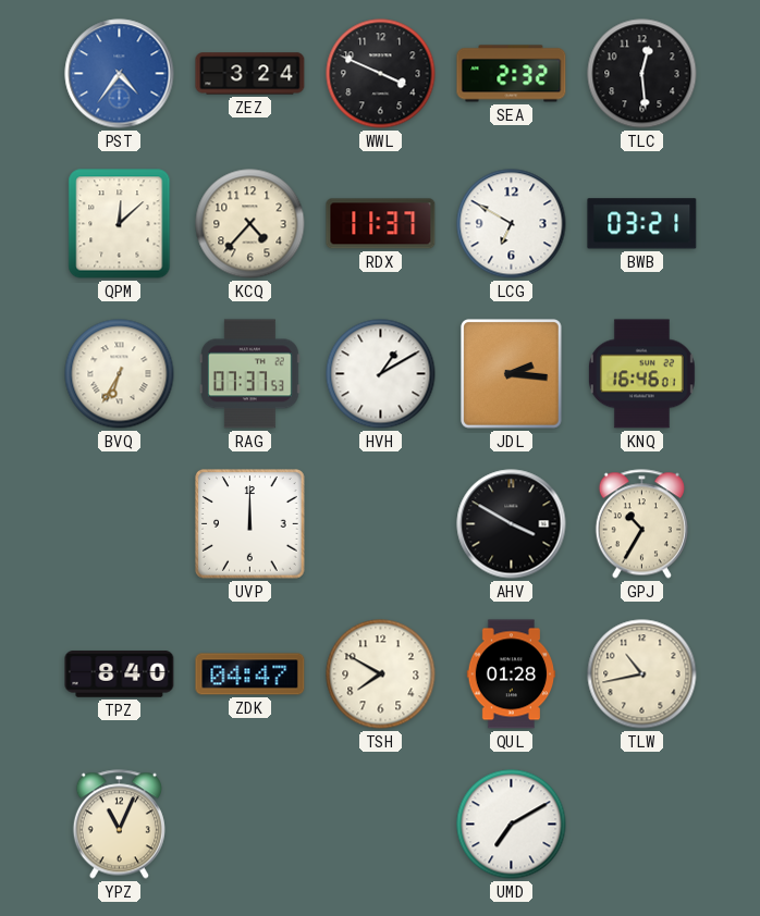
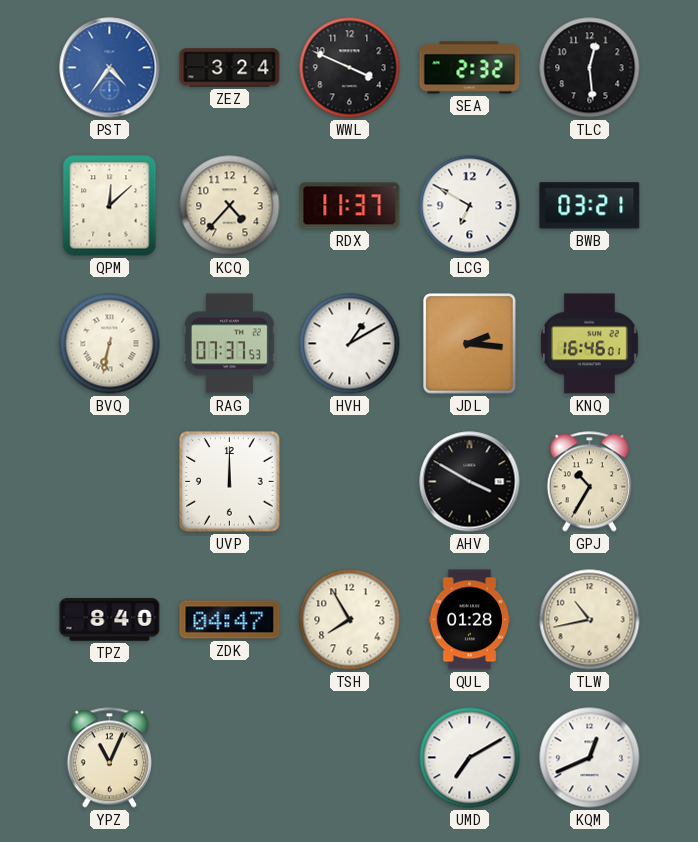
BVQ: 6:35 -> 6:32 (110, 344)
TSH: 7:50 -> 7:55 (350, 620)
KQM: none -> 12:41 (590, 758)
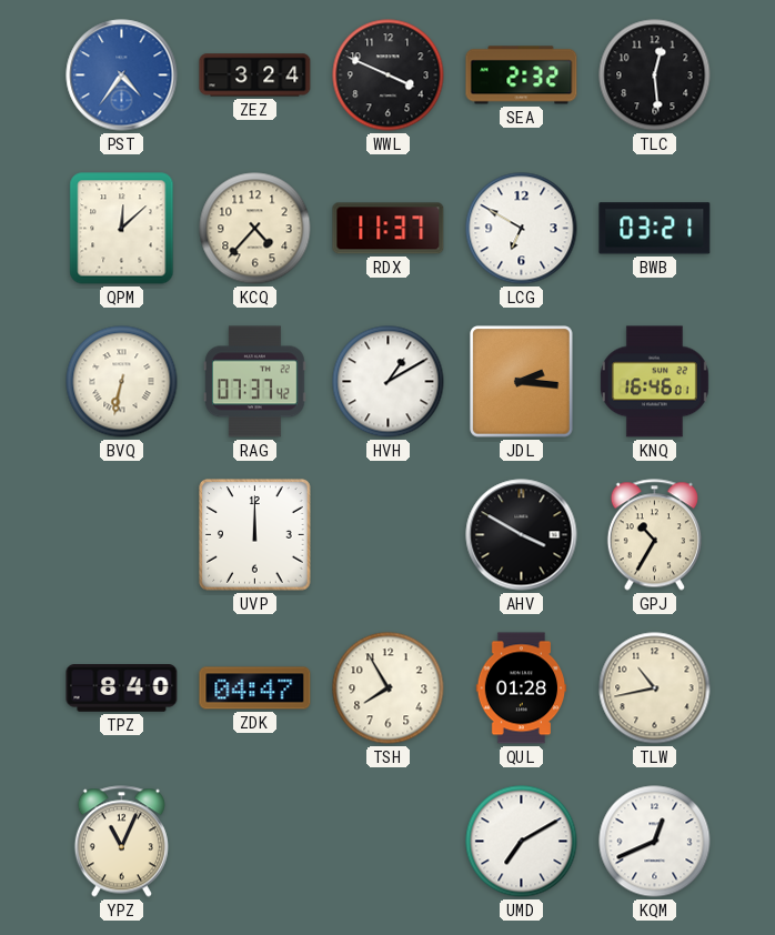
RAG: 07:37:53 -> 07:37:42 (254, 382)
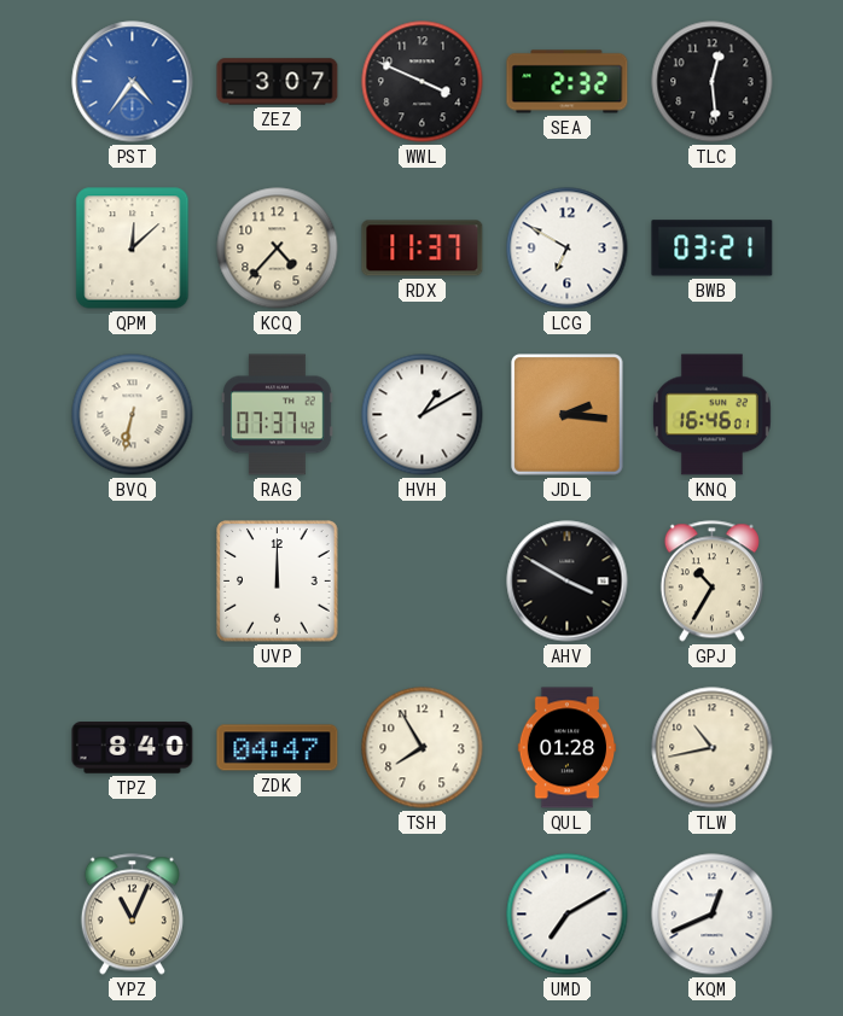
ZEZ: 3:24 -> 3:07 (278, 82)
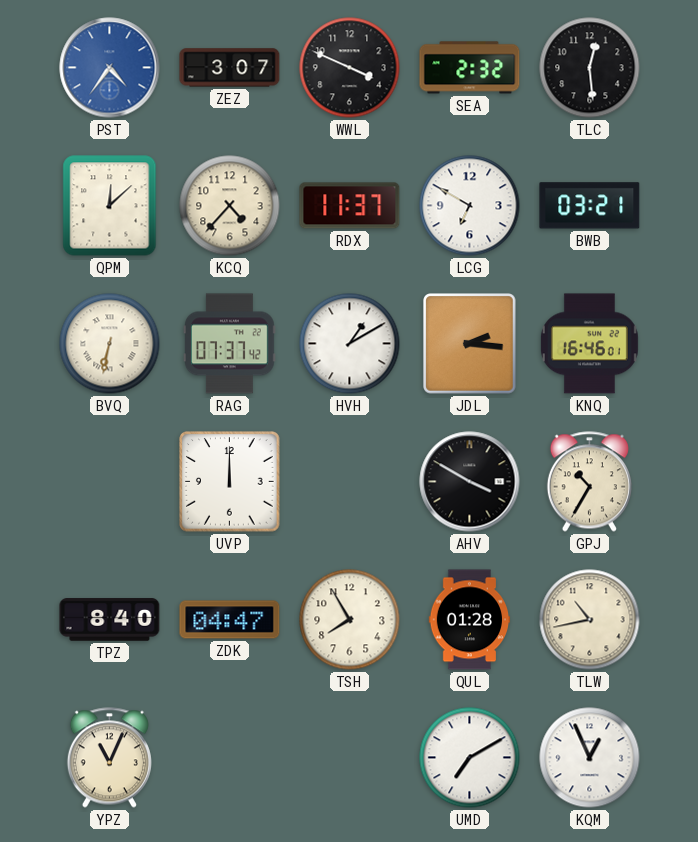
KQM: 12:41 -> 12:56 (590, 758)
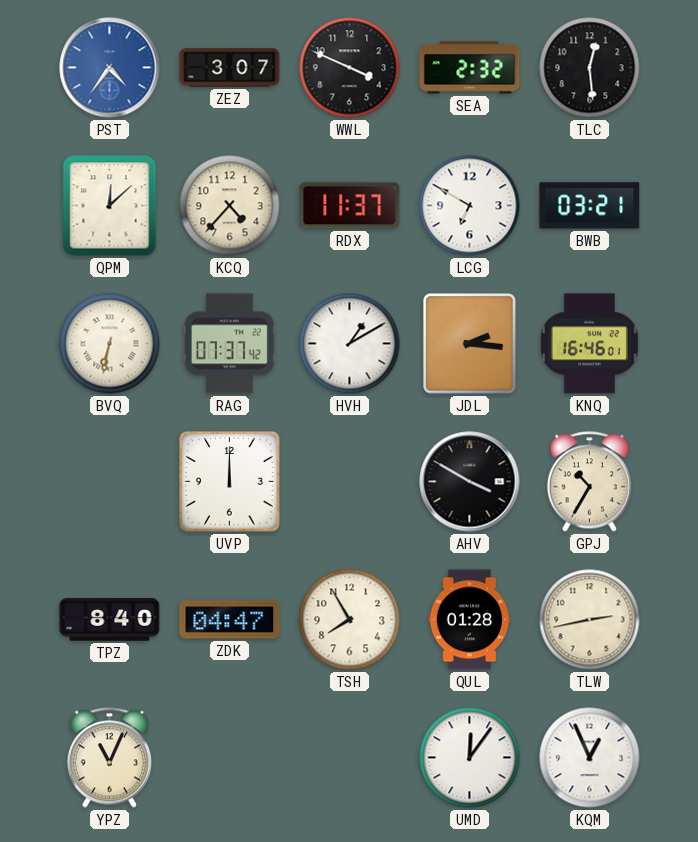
TLW: 10:43 -> 2:43 (590, 620)
UMD: 7:10 -> 12:06 (470, 758)
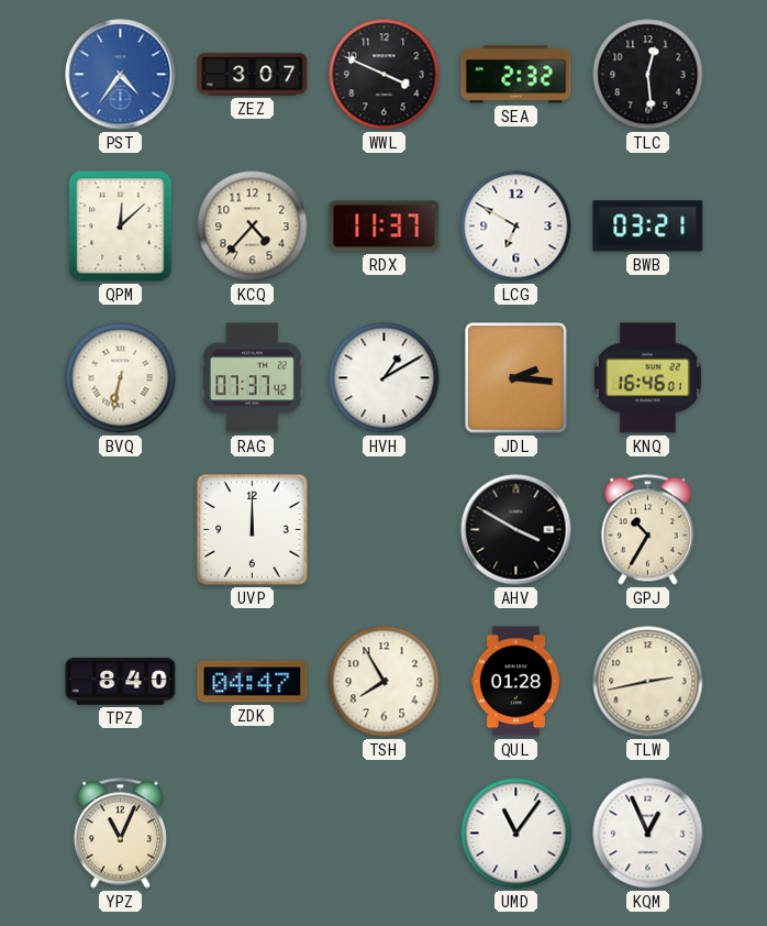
UMD: 12:06 -> 11:06 (516, 834)
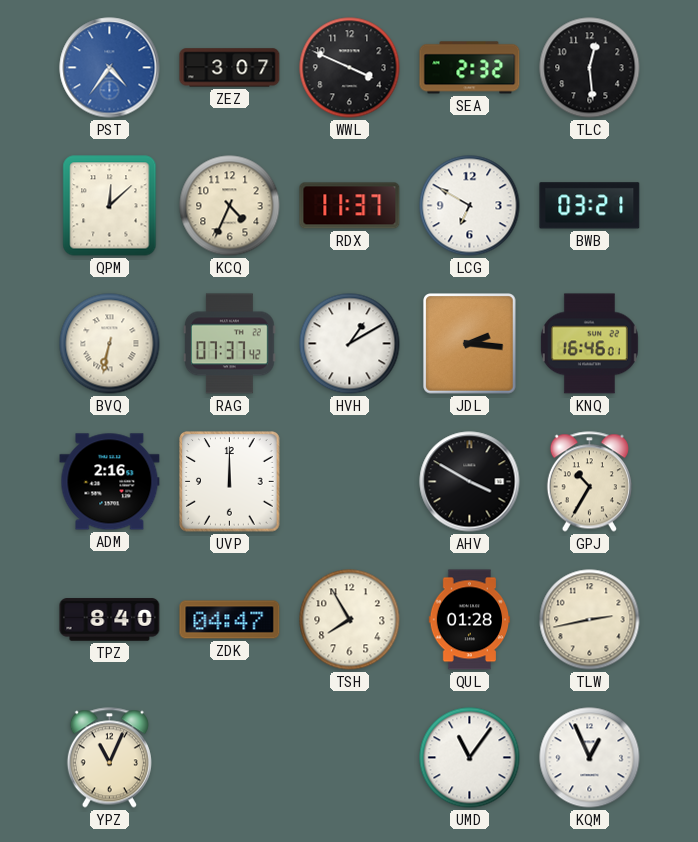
KCQ: 4:37 -> 4:34 (230, 206)
ADM: none -> 2:16 (110, 482)
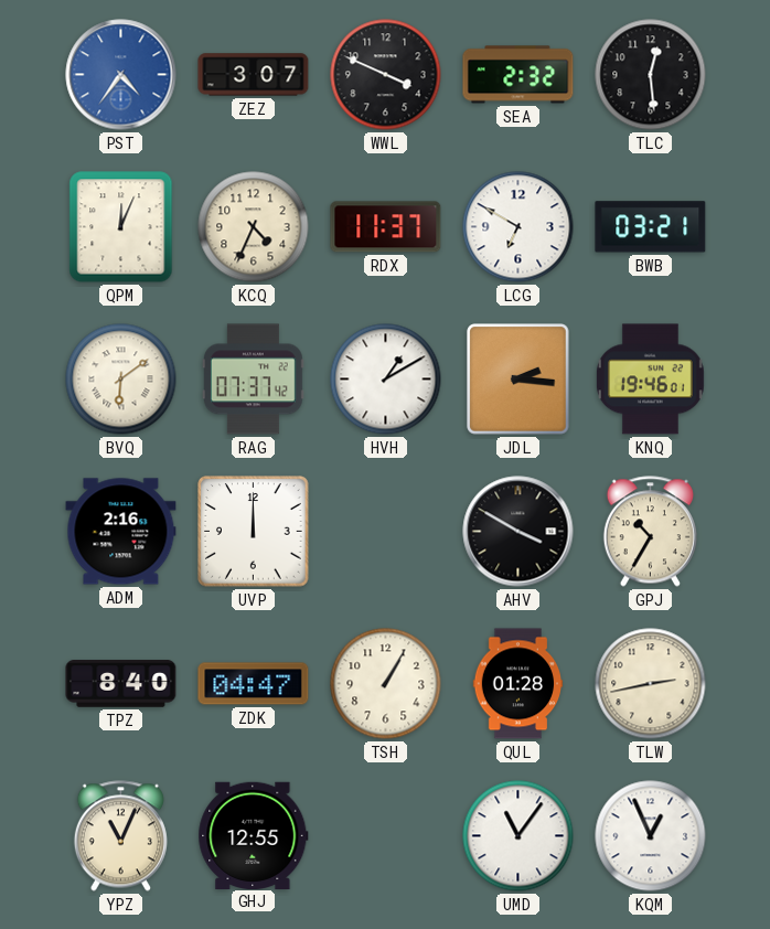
QPM: 12:08 -> 12:04 (121, 227)
BVQ: 6:32 -> 6:09 (121, 380)
KNQ: 16:46 -> 19:46 (650, 380)
TSH: 7:55 -> 1:05 (386, 684)
GHJ: none -> 12:55 (254, 835)
